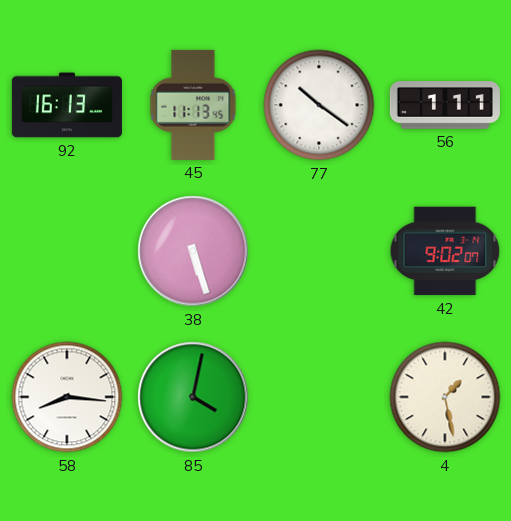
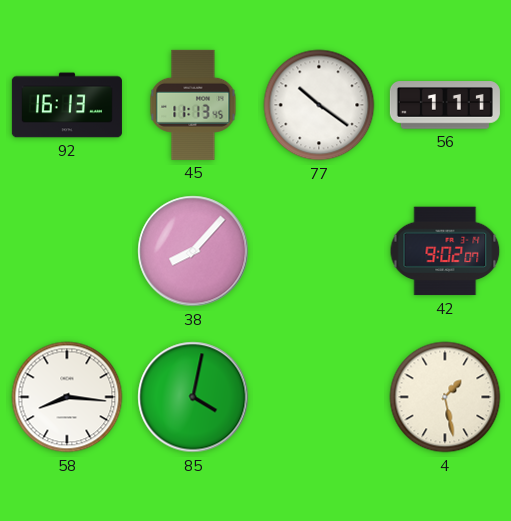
38: 5:27 -> 8:07 (193, 251)
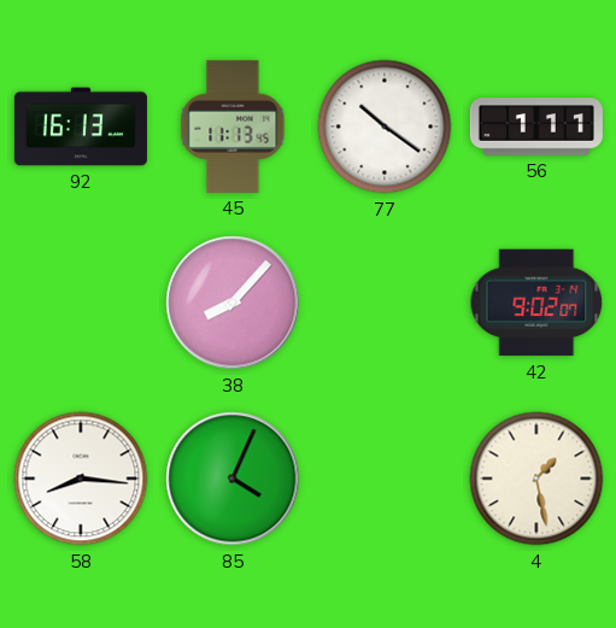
85: 4:02 -> 4:04 (233, 479)
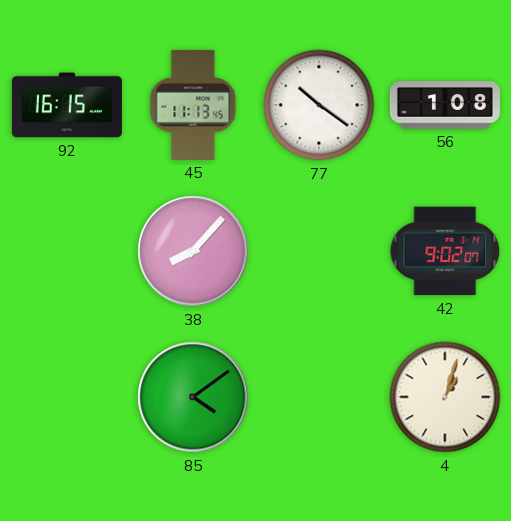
92: 16:13 -> 16:15 (67, 105)
56: 1:11 -> 1:08 (445, 105)
58: 8:16 -> none (81, 479)
85: 4:04 -> 4:09 (193, 397)
4: 1:28 -> 1:03 (445, 397)
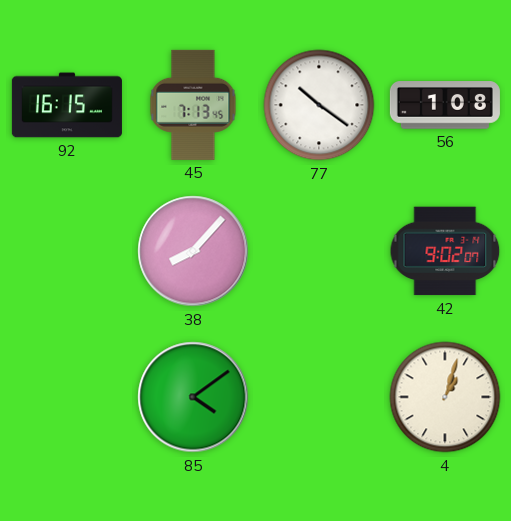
45: 11:13 -> 7:13 (193, 105)
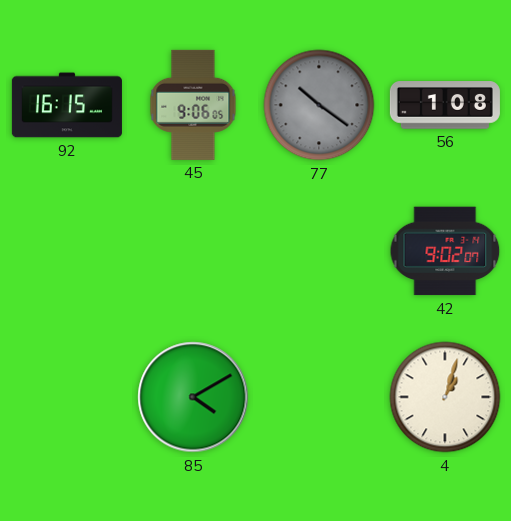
45: 7:13 -> 9:06 (193, 105)
77 dial: white -> grey (319, 105)
38: 8:07 -> none (193, 251)
85: 4:09 -> 4:10 (193, 397)
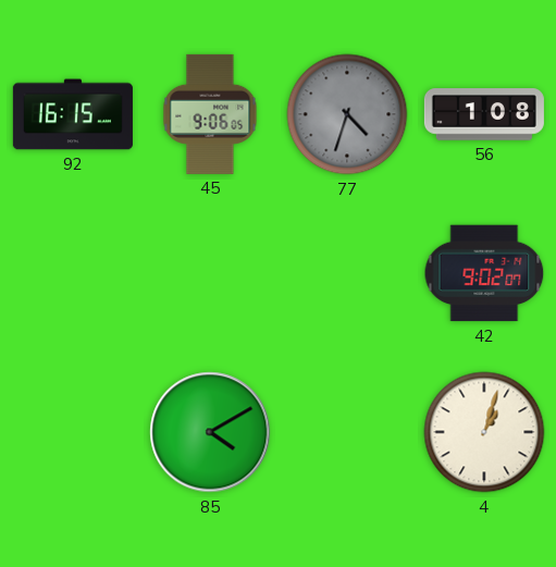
77: 10:21 -> 4:33 (347, 114)
